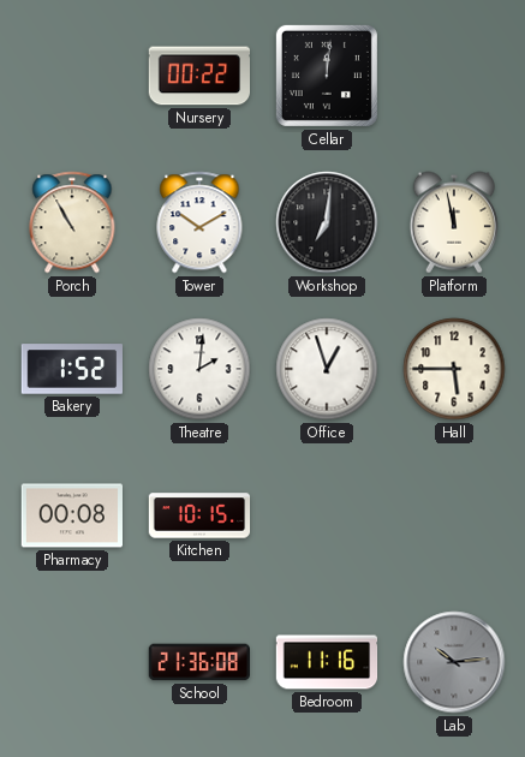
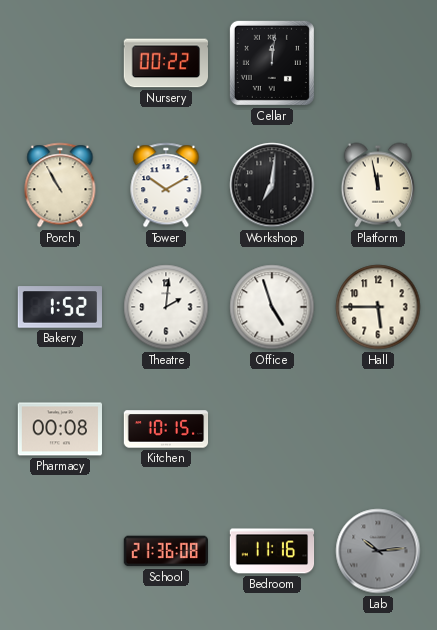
Office: 12:57 -> 4:57 (272, 307)
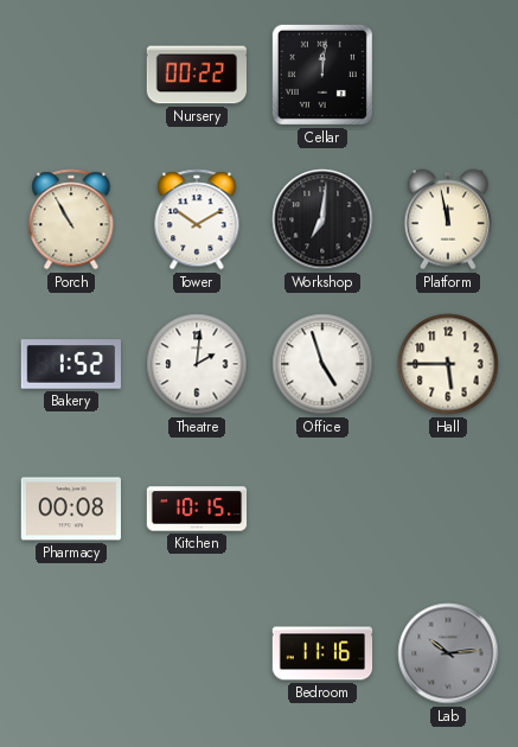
School: 21:36 -> none (165, 551)
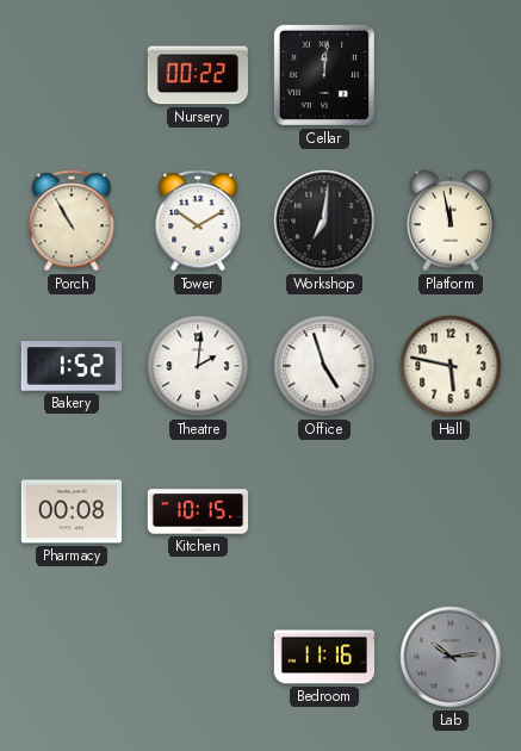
Hall: 5:45 -> 5:47 (451, 366)
